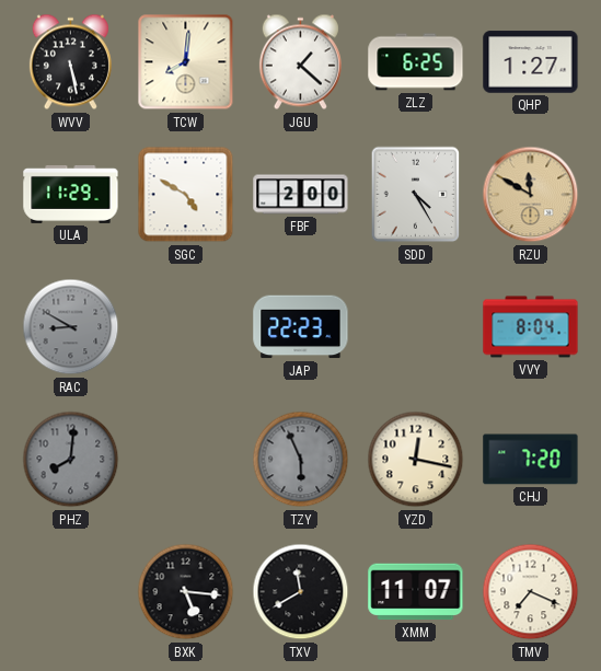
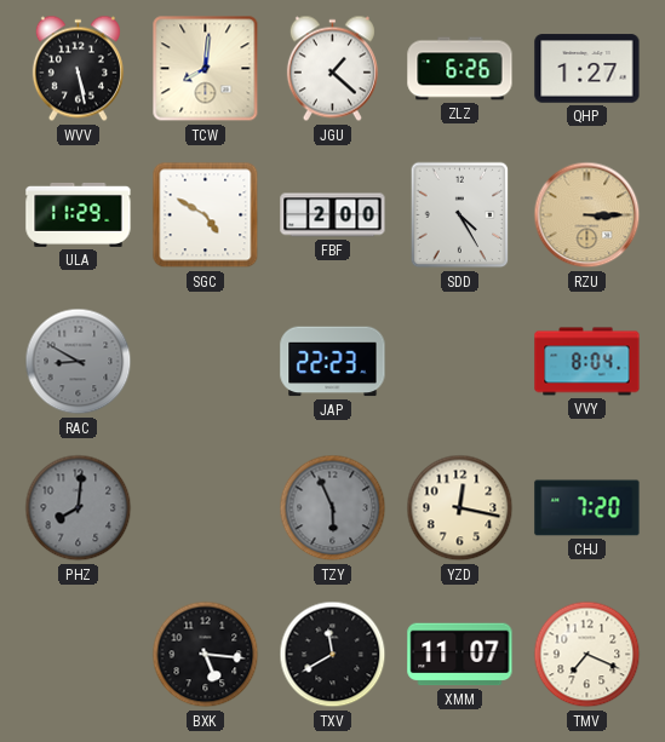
ZLZ: 6:25 -> 6:26 (460, 69)
RZU: 11:50 -> 3:15 (587, 215)
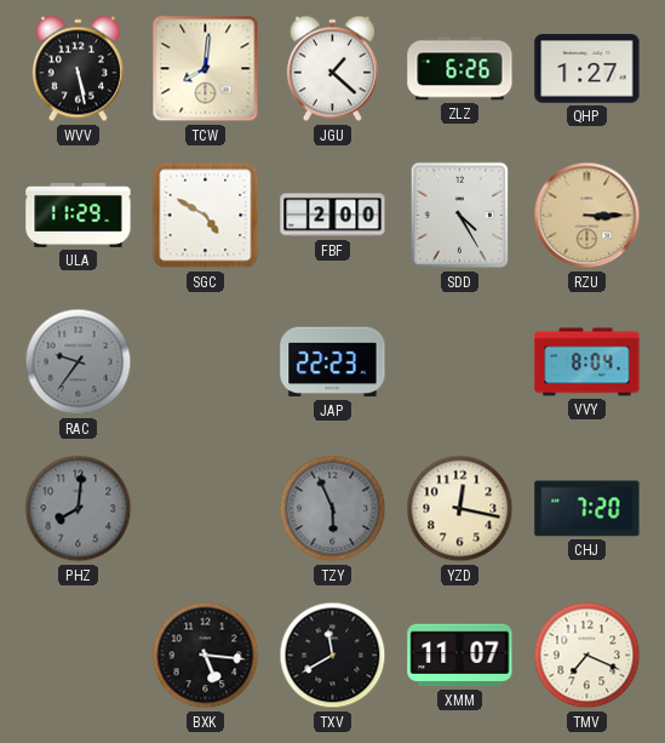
RAC: 8:50 -> 9:36 (79, 362)
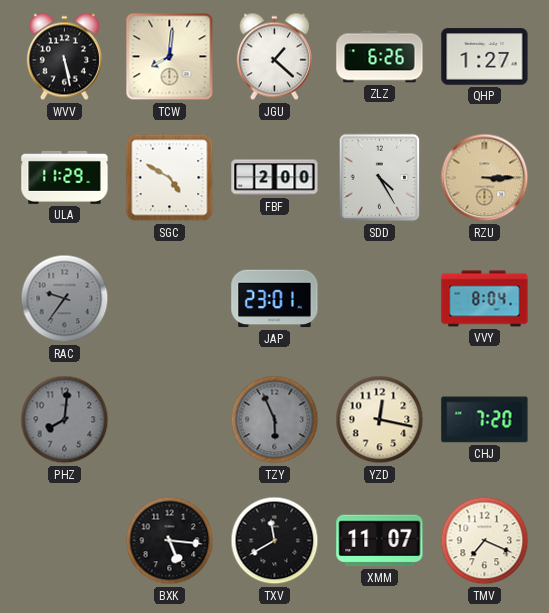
JAP: 22:23 -> 23:01 (275, 299)
